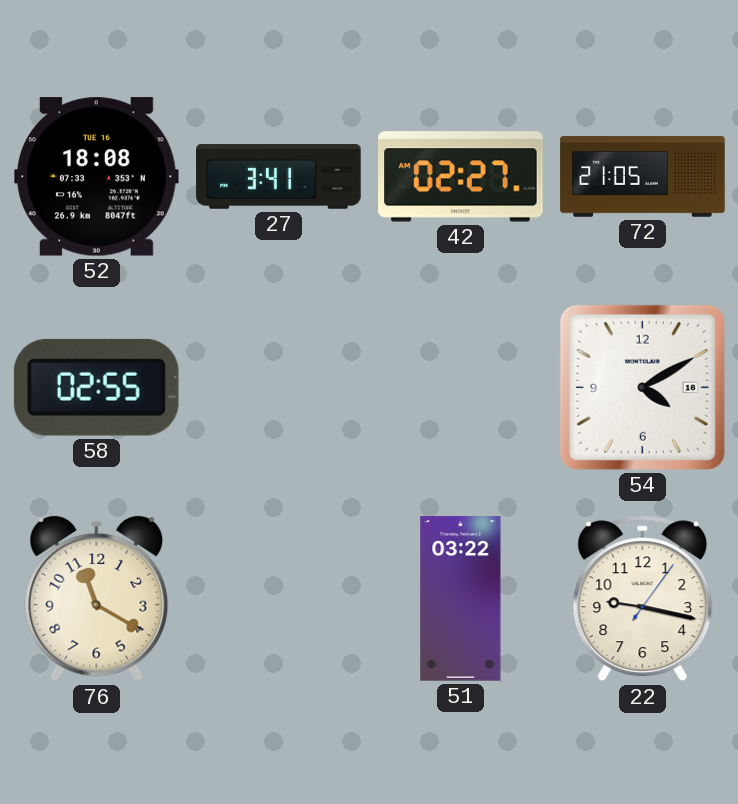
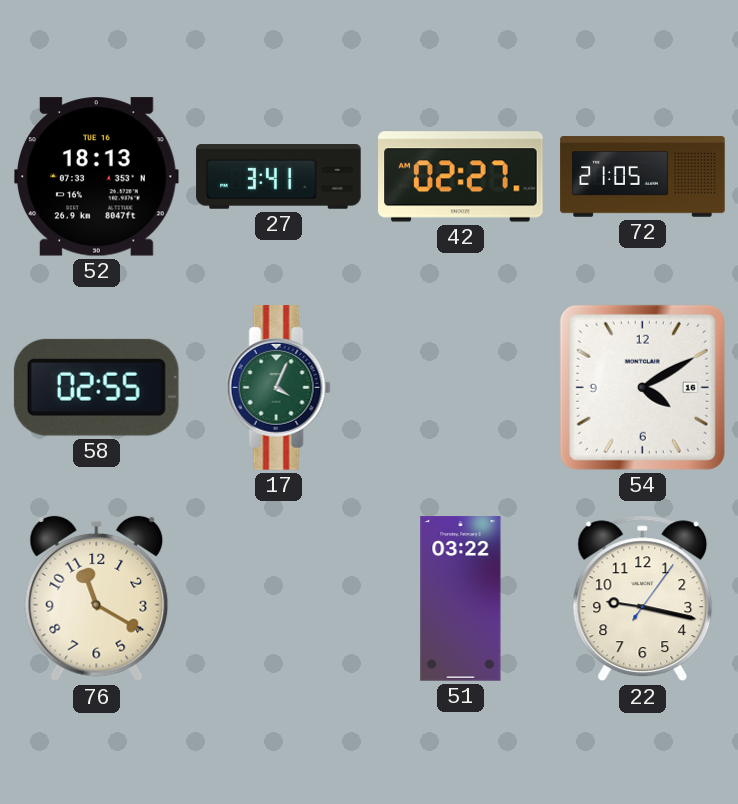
52: 18:08 -> 18:13 (97, 177)
17: none -> 4:04 (278, 388)
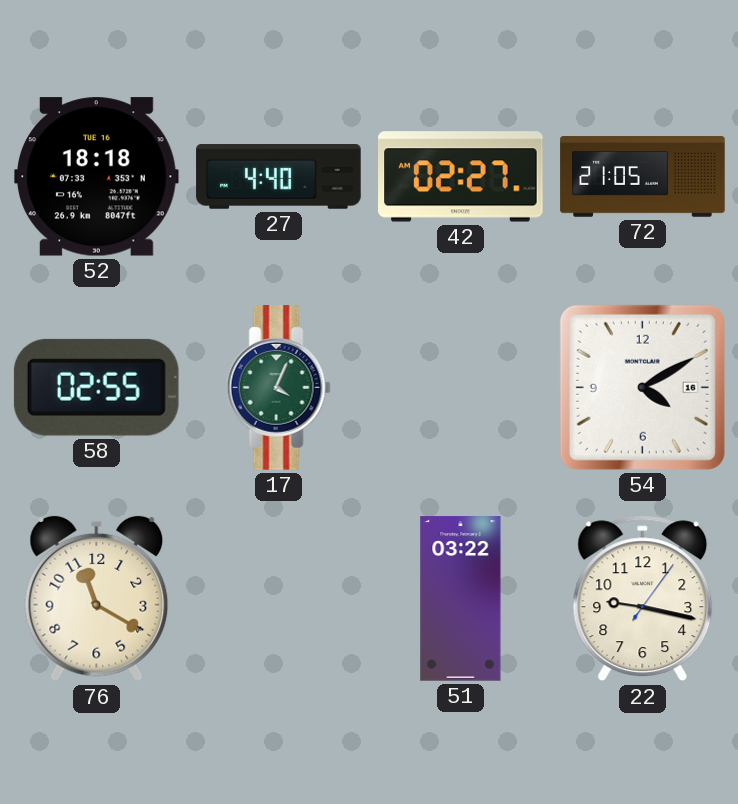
52: 18:13 -> 18:18 (97, 177)
27: 3:41 -> 4:40 (279, 177)
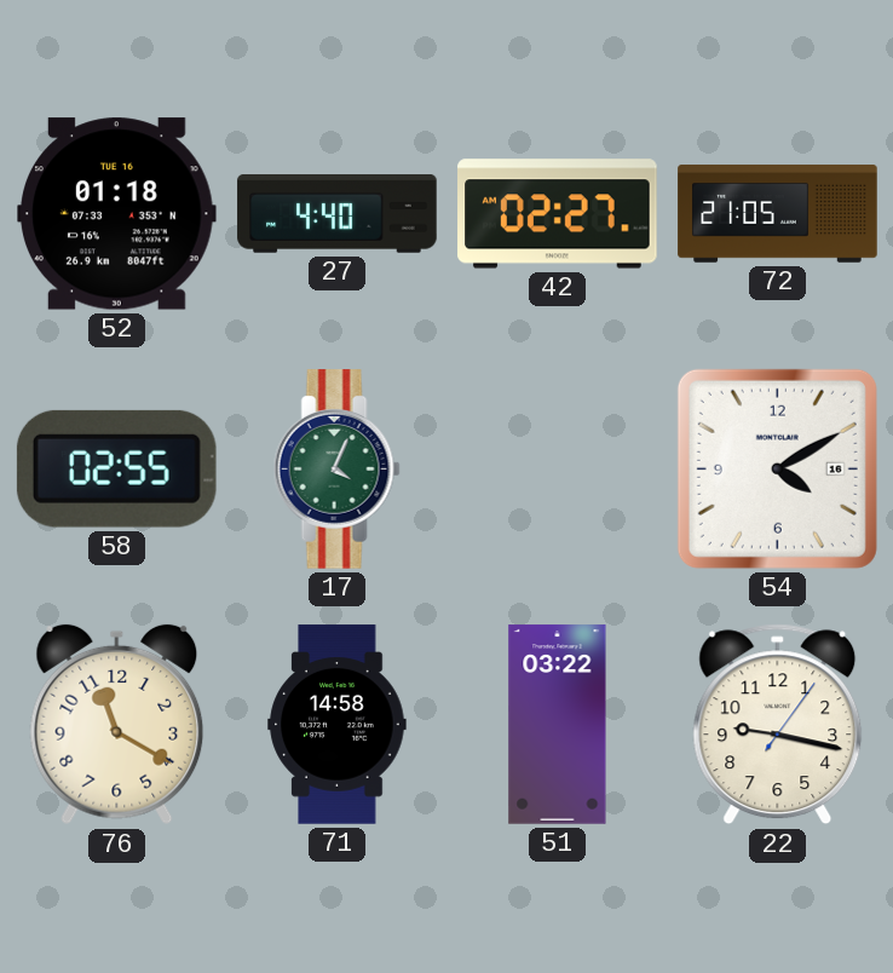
52: 18:18 -> 01:18 (117, 214)
71: none -> 14:58 (338, 725)
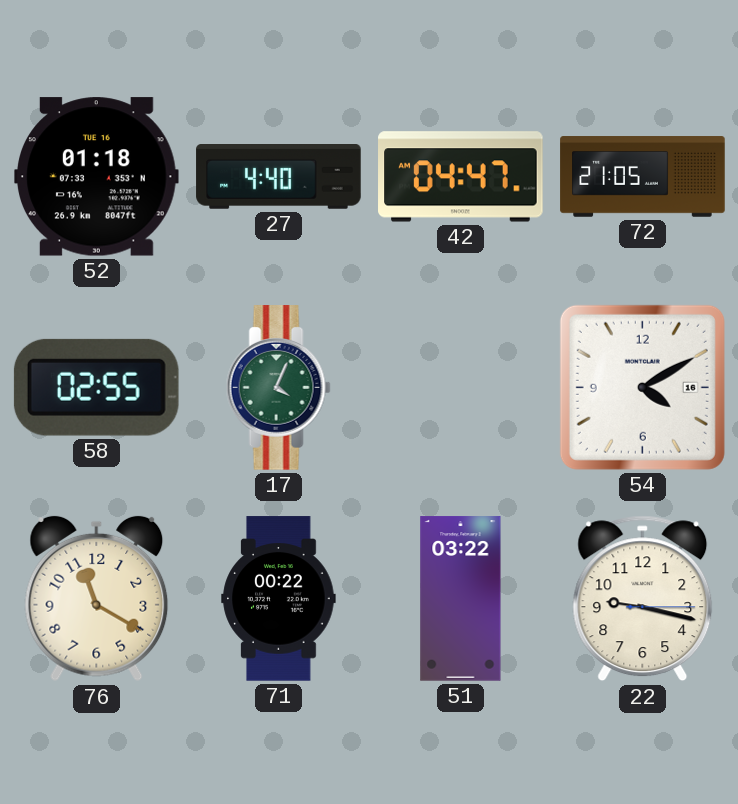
42: 02:27 -> 04:47 (461, 177)
71: 14:58 -> 00:22 (279, 599)
22: 9:17:06 -> 9:17:15 (643, 599)
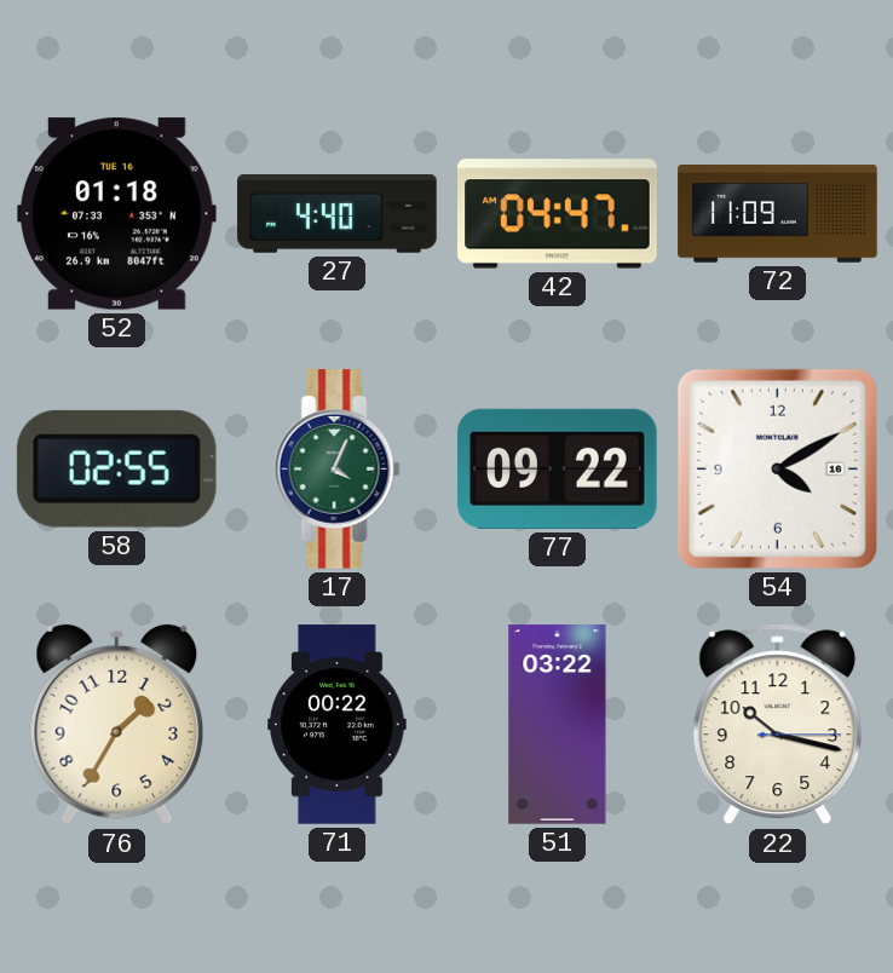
72: 21:05 -> 11:09 (778, 214)
77: none -> 09:22 (558, 468)
76: 11:20 -> 1:35 (117, 725)
22: 9:17 -> 10:17 (778, 725)
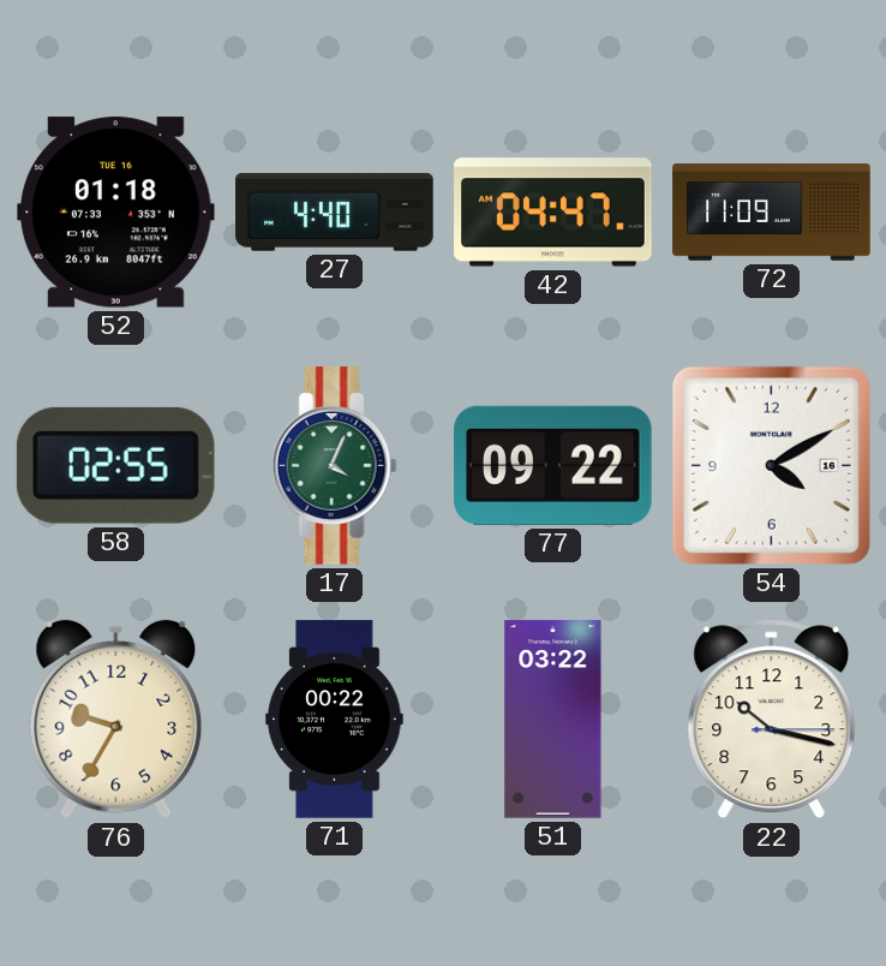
76: 1:35 -> 9:35 (116, 720)
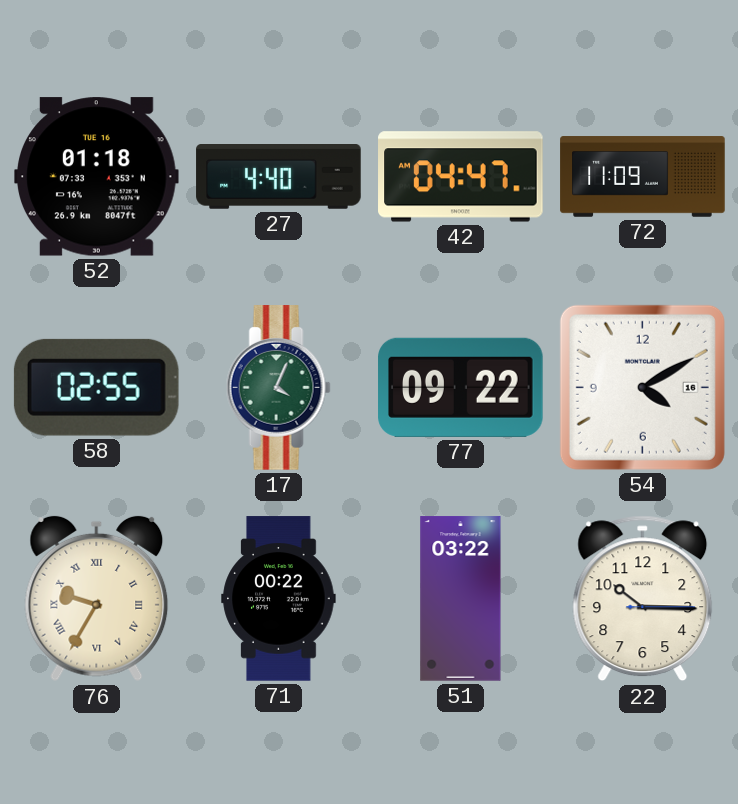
76 numerals: Arabic -> Roman (97, 599)
22: 10:17 -> 10:15 (643, 599)
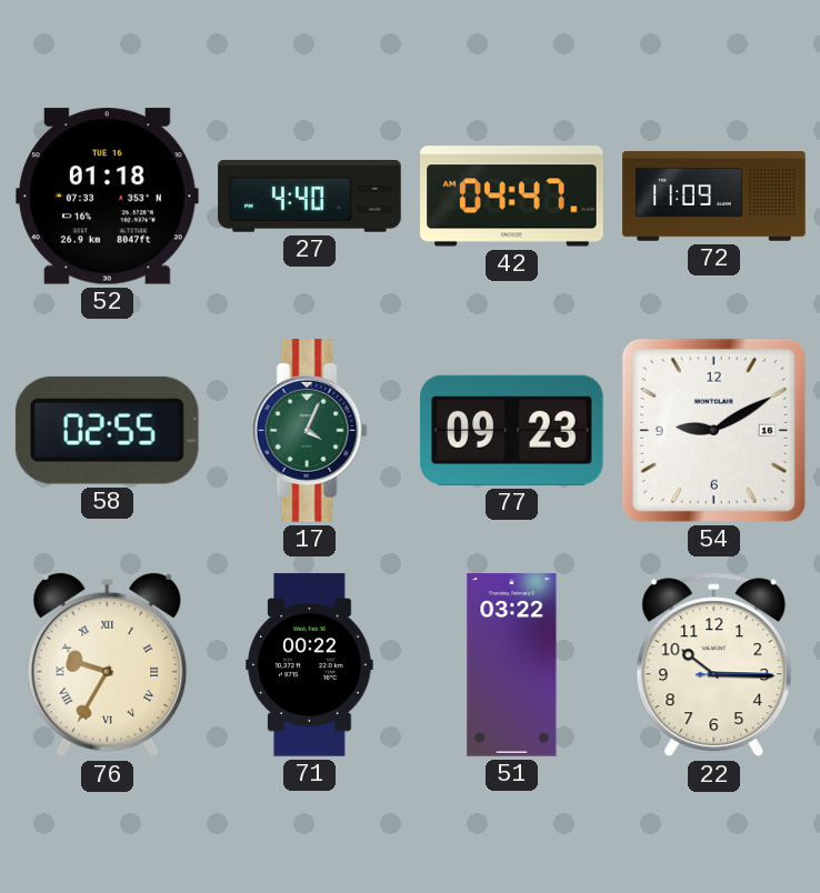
77: 09:22 -> 09:23 (512, 430)
54: 4:10 -> 9:10 (713, 430)
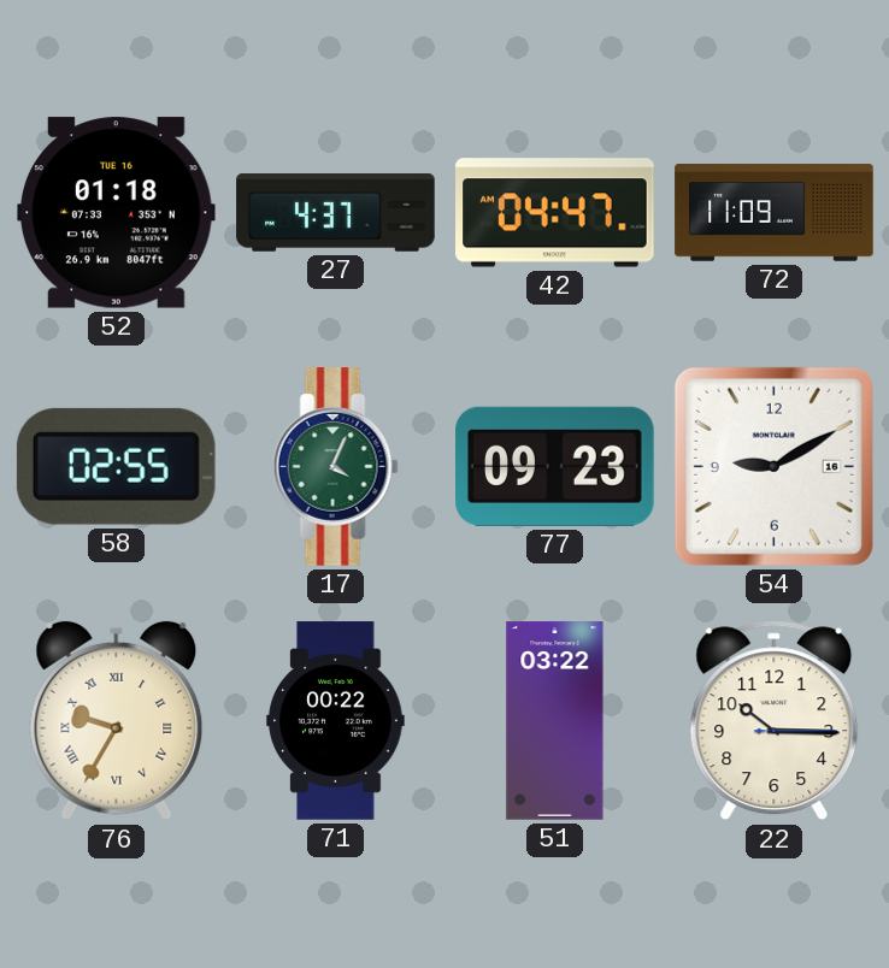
27: 4:40 -> 4:37 (336, 213)
